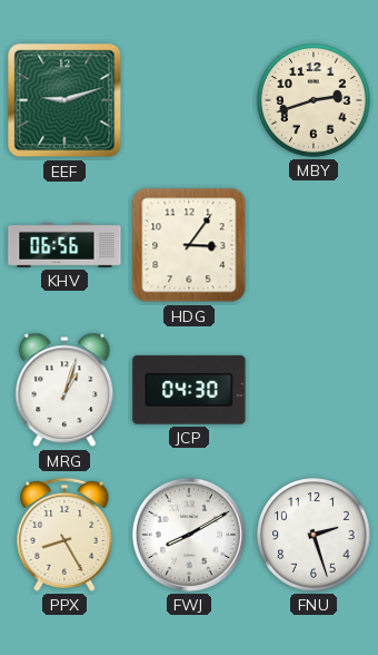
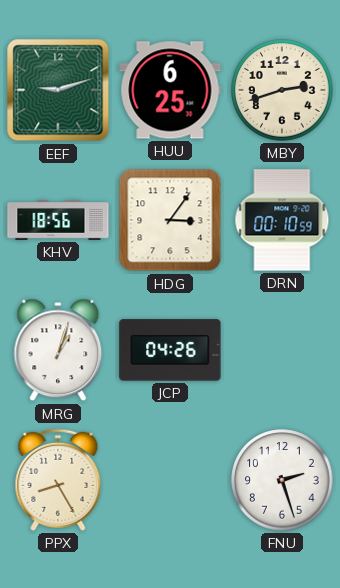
HUU: none -> 6:25 (170, 90)
KHV: 06:56 -> 18:56 (58, 220)
DRN: none -> 00:10 (282, 220)
JCP: 04:30 -> 04:26 (170, 350)
FWJ: 8:10 -> none (189, 535)
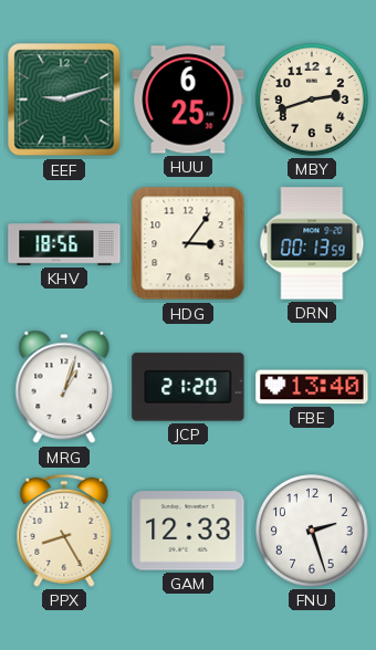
DRN: 00:10 -> 00:13 (312, 243)
JCP: 04:26 -> 21:20 (188, 387)
FBE: none -> 13:40 (312, 387)
GAM: none -> 12:33 (188, 531)
